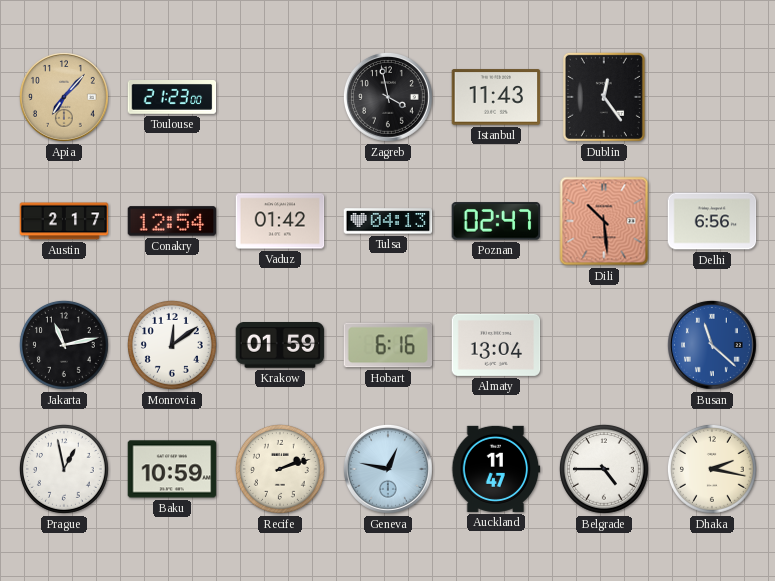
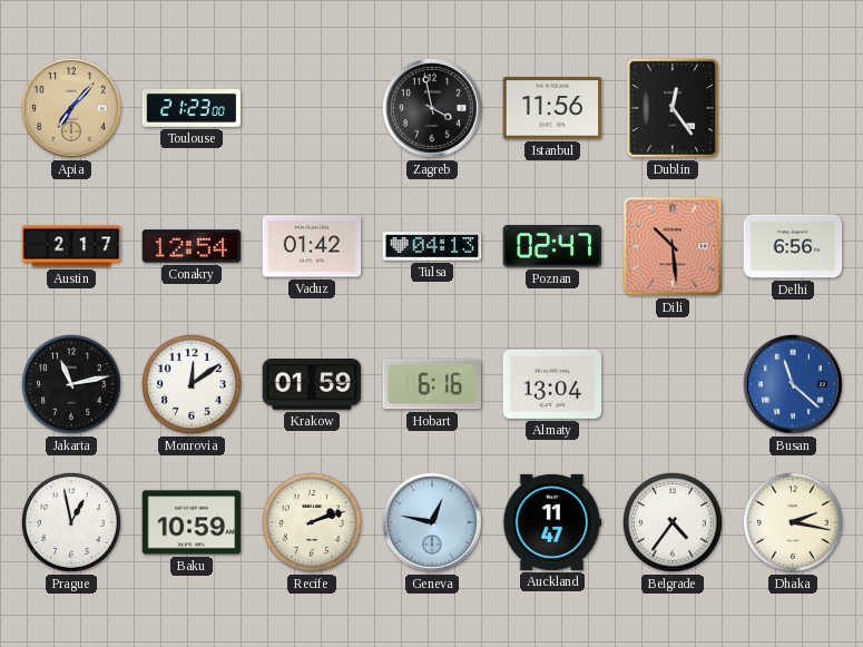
Istanbul: 11:43 -> 11:56 (552, 108)
Belgrade: 4:45 -> 4:36 (673, 522)
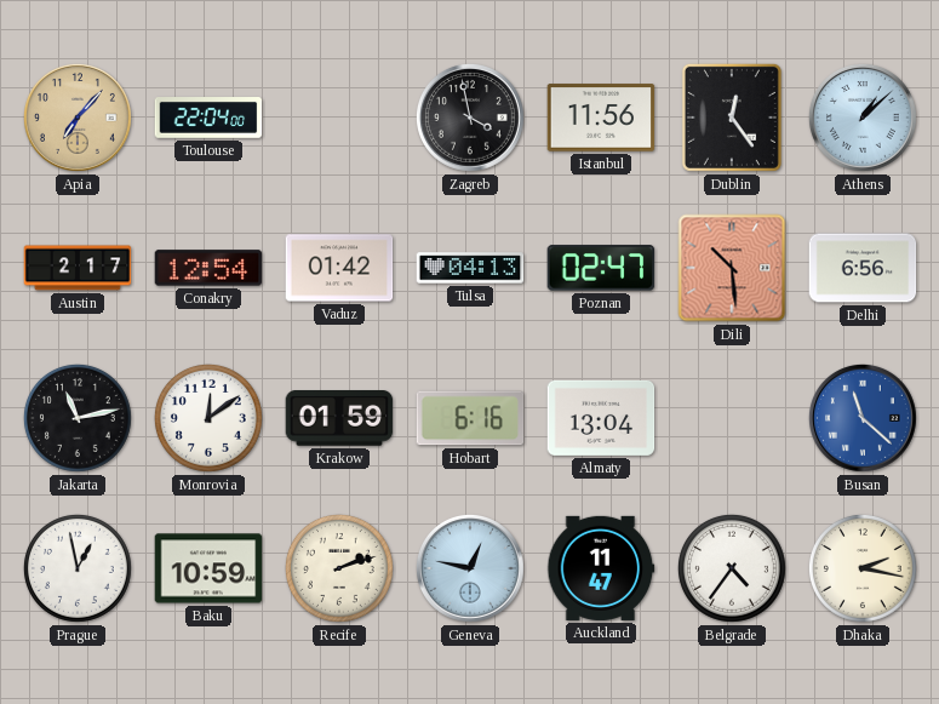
Toulouse: 21:23 -> 22:04 (208, 119)
Athens: none -> 1:08 (863, 118)
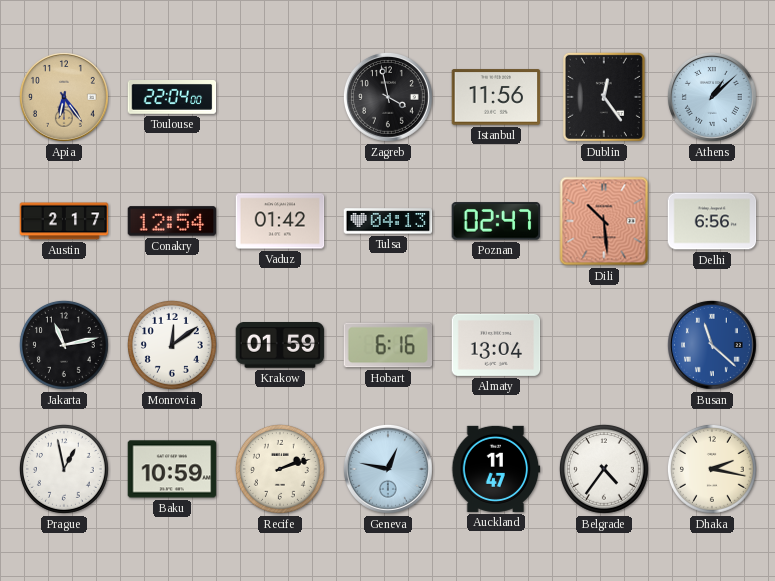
Apia: 7:07 -> 6:24 (64, 97)
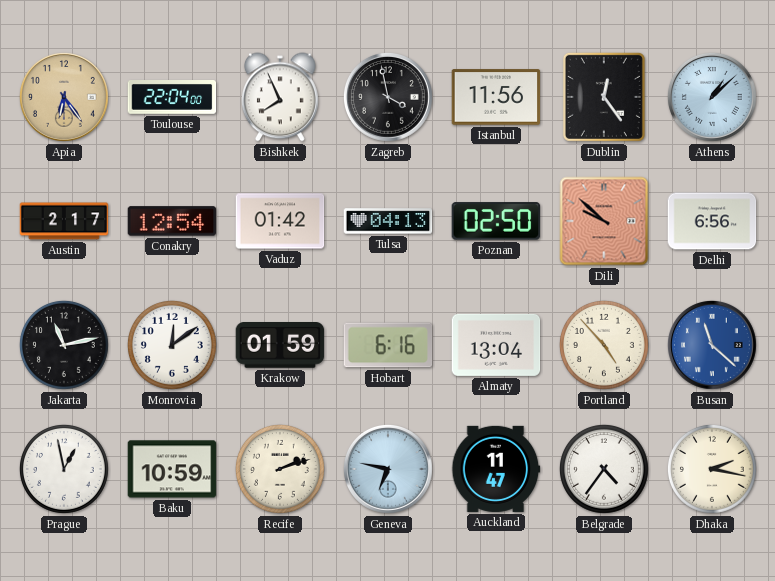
Bishkek: none -> 7:56 (281, 97)
Poznan: 02:47 -> 02:50 (496, 221)
Dili: 10:29 -> 9:52 (604, 221)
Portland: none -> 4:53 (604, 345)
Geneva: 12:47 -> 6:47 (388, 469)
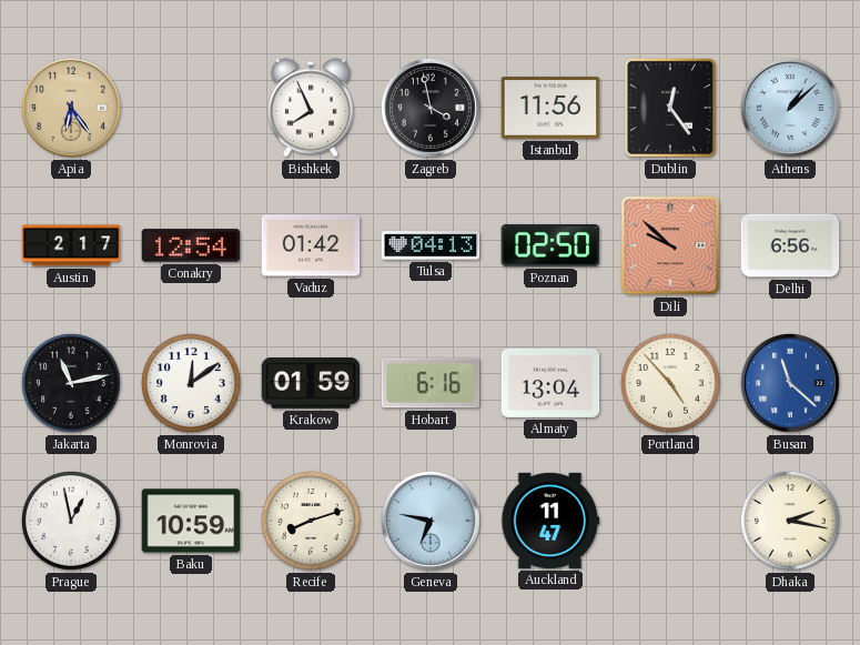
Toulouse: 22:04 -> none (172, 98)
Recife: 2:12 -> 8:12 (311, 521)
Belgrade: 4:36 -> none (604, 469)
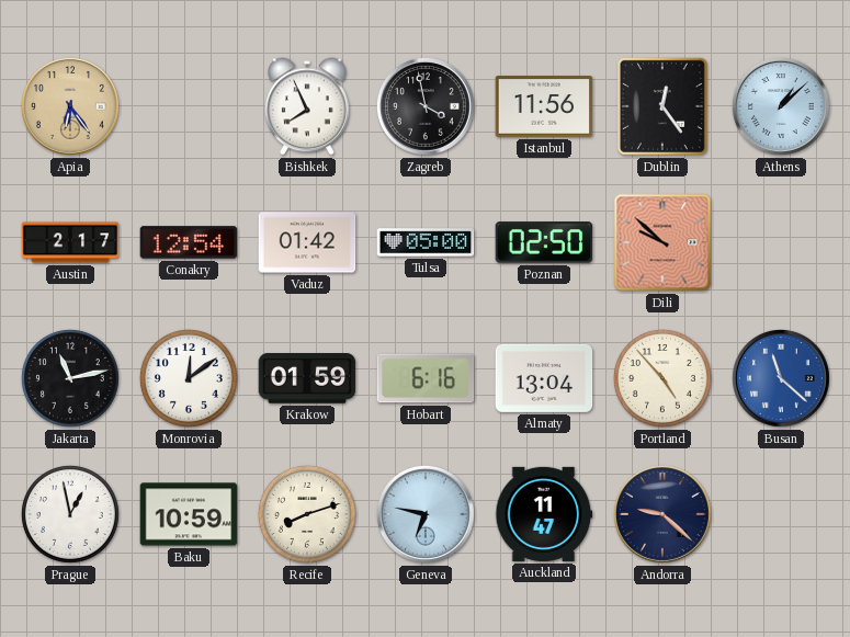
Tulsa: 04:13 -> 05:00 (426, 242)
Delhi: 6:56 -> none (790, 245)
Andorra: none -> 9:22 (662, 514)
Dhaka: 2:17 -> none (790, 521)
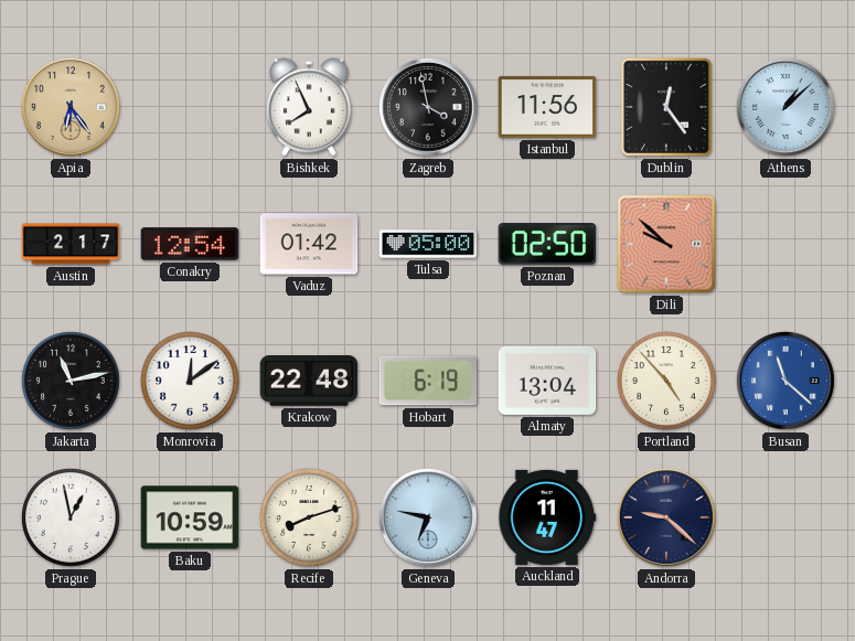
Krakow: 01:59 -> 22:48 (309, 381)
Hobart: 6:16 -> 6:19 (428, 381)
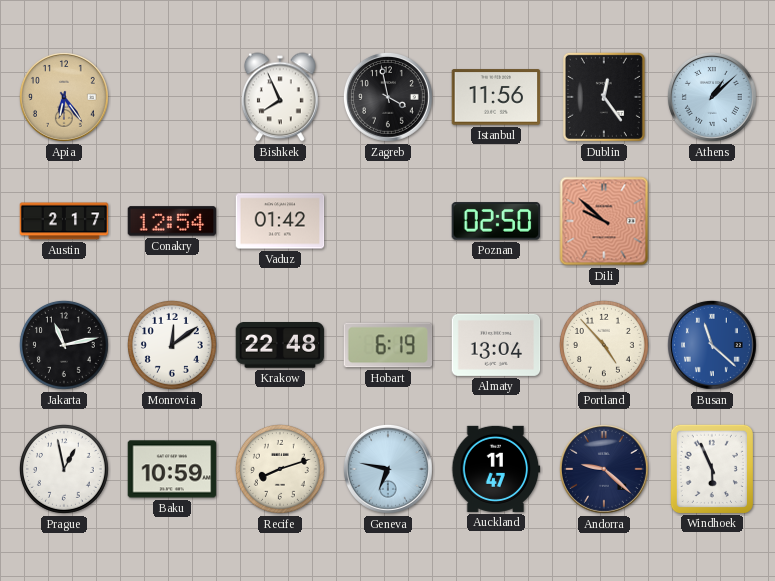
Tulsa: 05:00 -> none (428, 244)
Windhoek: none -> 5:56 (712, 468)
